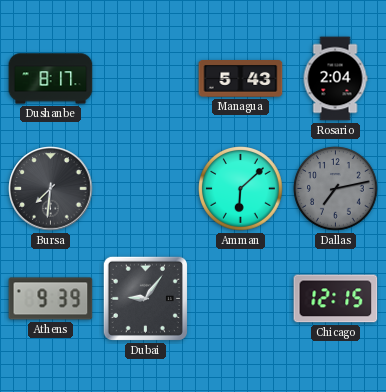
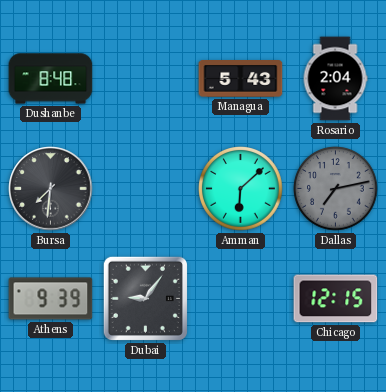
Dushanbe: 8:17 -> 8:48 (51, 79)
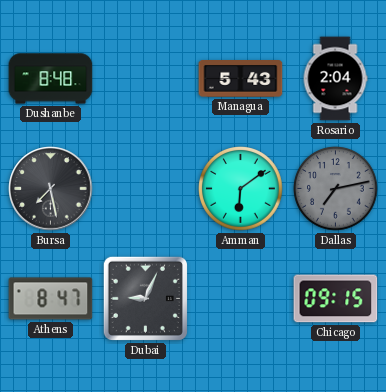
Bursa: 7:31 -> 7:28 (51, 189)
Amman: 6:08 -> 6:09 (241, 189)
Athens: 9:39 -> 8:47 (51, 299)
Dubai: 9:06 -> 9:04 (145, 298)
Chicago: 12:15 -> 09:15 (336, 299)
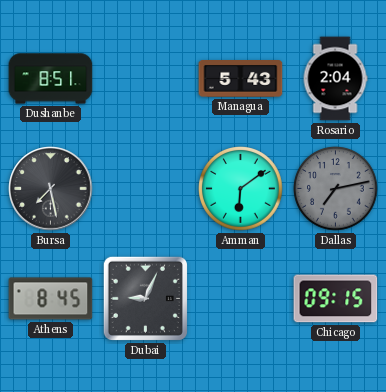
Dushanbe: 8:48 -> 8:51 (51, 79)
Athens: 8:47 -> 8:45 (51, 299)
